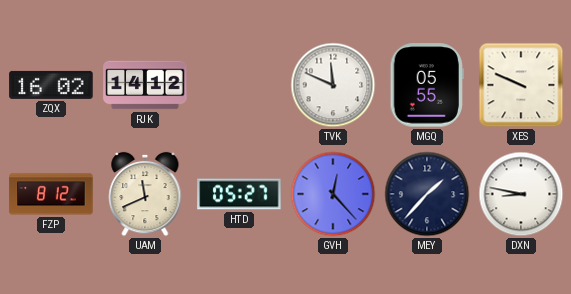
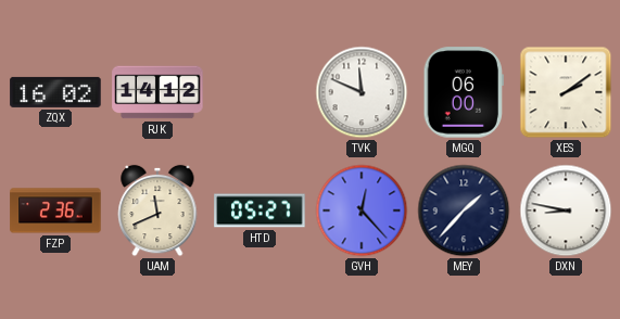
MGQ: 05:55 -> 06:00 (464, 92)
XES: 9:49 -> 2:09 (566, 92)
FZP: 8:12 -> 2:36 (55, 210)
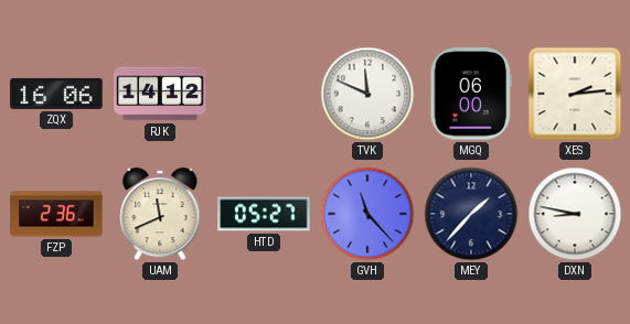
ZQX: 16:02 -> 16:06 (56, 94)
XES: 2:09 -> 2:14 (575, 94)
GVH: 12:23 -> 11:23 (367, 214)
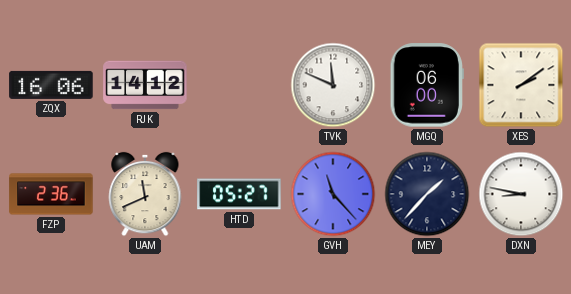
XES: 2:14 -> 2:09 (521, 85)
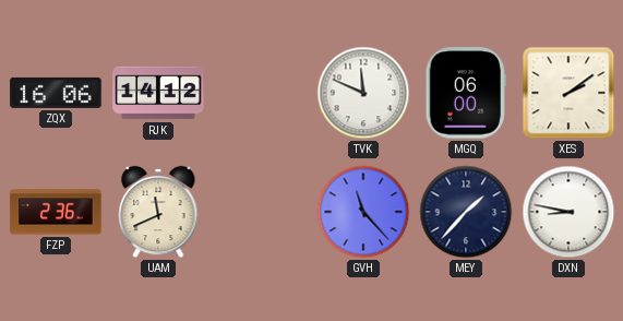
HTD: 05:27 -> none (239, 194)
